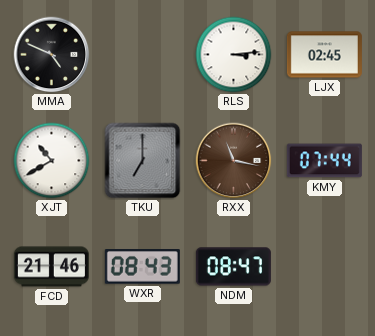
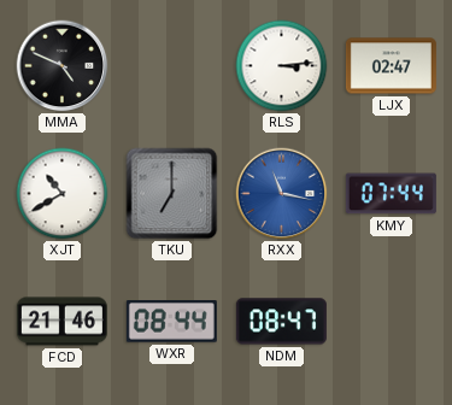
LJX: 02:45 -> 02:47 (391, 66)
RXX dial: brown -> blue (282, 194)
WXR: 08:43 -> 08:44 (171, 322)
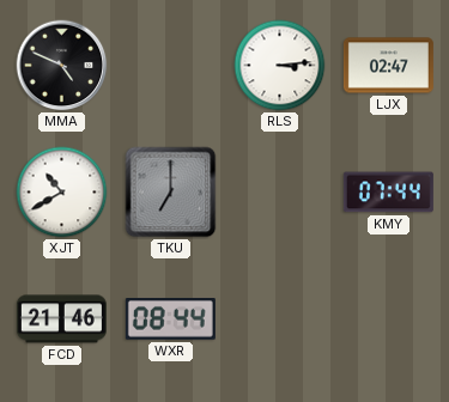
RXX: 11:17 -> none (282, 194)
NDM: 08:47 -> none (281, 322)
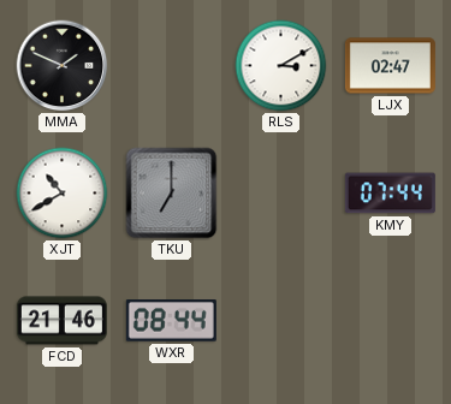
MMA: 4:49 -> 1:49 (63, 66)
RLS: 3:14 -> 3:10 (281, 66)
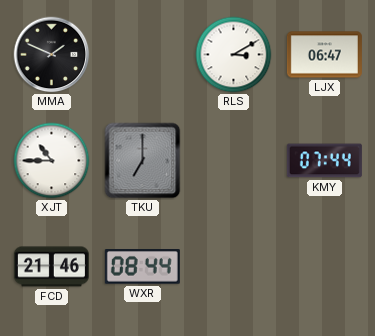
LJX: 02:47 -> 06:47 (324, 55)
XJT: 10:40 -> 10:45 (52, 161)
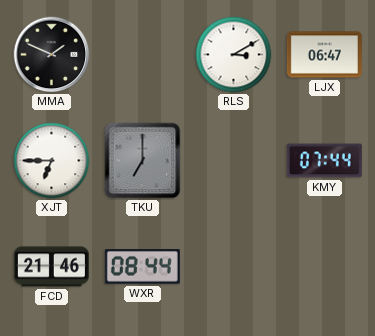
XJT: 10:45 -> 6:45 (52, 161)
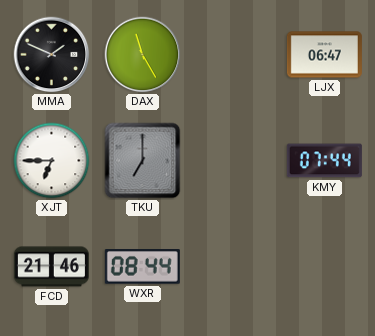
DAX: none -> 11:25 (143, 55)
RLS: 3:10 -> none (234, 55)
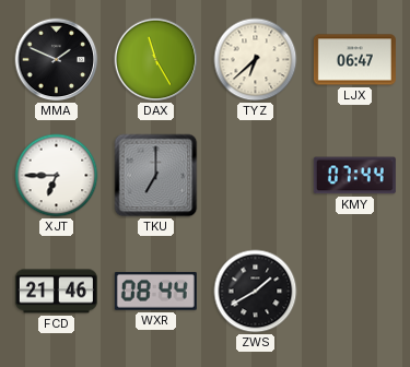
TYZ: none -> 6:38 (256, 60)
ZWS: none -> 1:40 (256, 292)
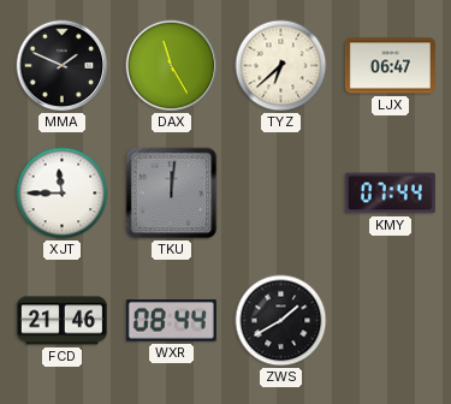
XJT: 6:45 -> 11:45 (63, 194)
TKU: 7:00 -> 12:01 (172, 194)
